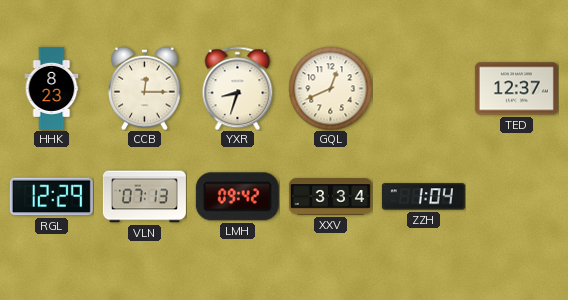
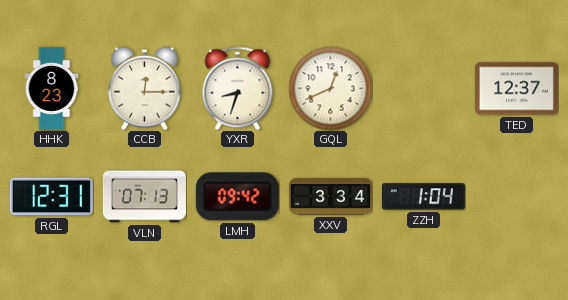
RGL: 12:29 -> 12:31 (51, 197)
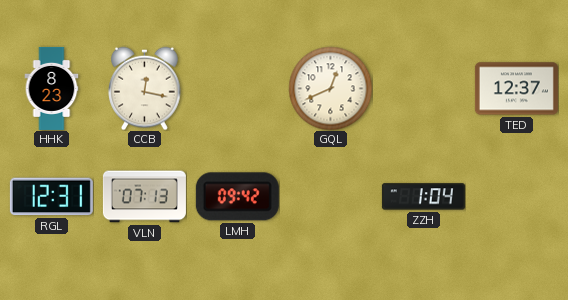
CCB: 12:15 -> 12:17 (145, 88)
YXR: 8:33 -> none (238, 88)
XXV: 3:34 -> none (330, 197)
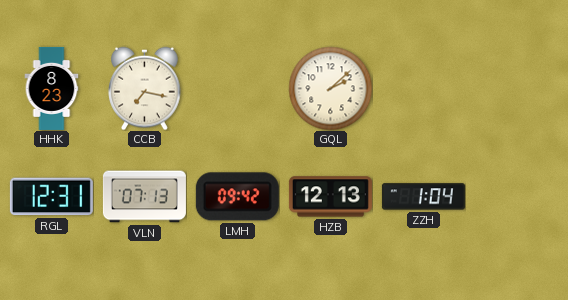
CCB: 12:17 -> 7:17 (145, 88)
GQL: 12:41 -> 2:08 (330, 88)
TED: 12:37 -> none (516, 89)
HZB: none -> 12:13 (330, 197)
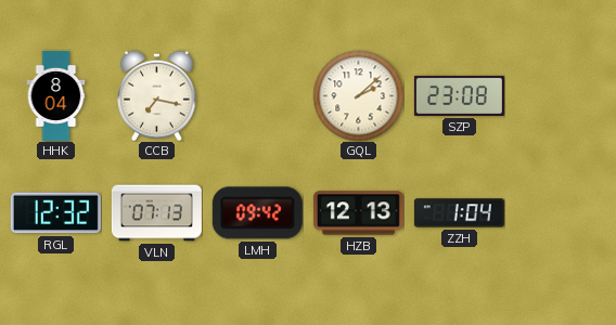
HHK: 8:23 -> 8:04 (56, 95)
SZP: none -> 23:08 (459, 95)
RGL: 12:31 -> 12:32 (55, 213)
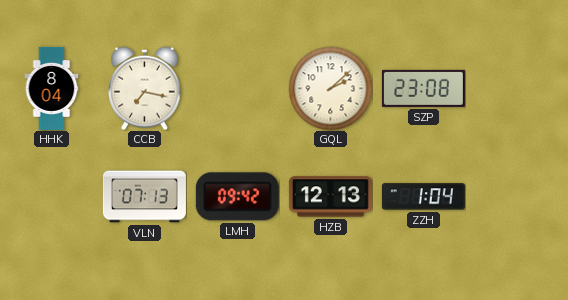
RGL: 12:32 -> none (55, 213)
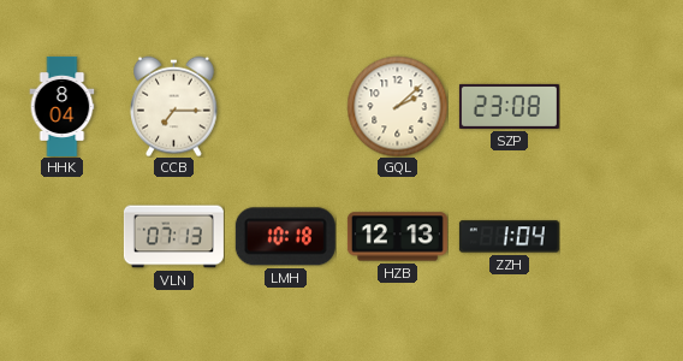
CCB: 7:17 -> 7:15 (174, 106)
LMH: 09:42 -> 10:18 (285, 237)
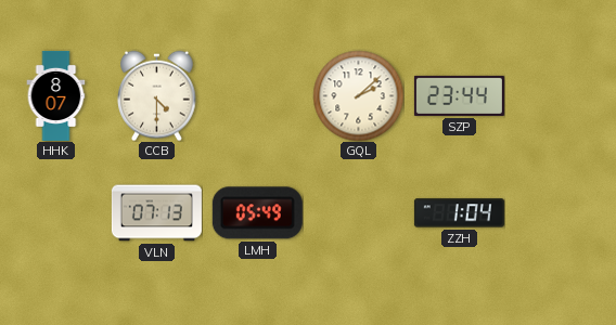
HHK: 8:04 -> 8:07 (56, 95)
CCB: 7:15 -> 4:30 (157, 95)
SZP: 23:08 -> 23:44 (459, 95)
LMH: 10:18 -> 05:49 (257, 213)
HZB: 12:13 -> none (397, 237)
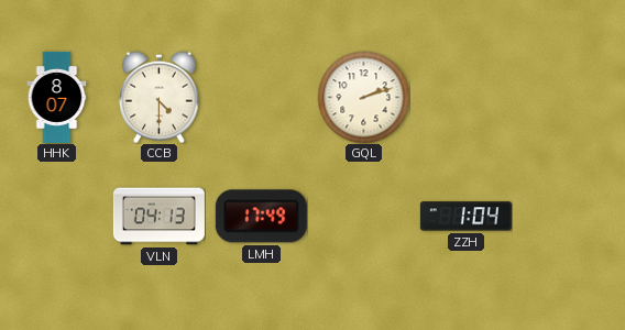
GQL: 2:08 -> 2:12 (363, 97)
SZP: 23:44 -> none (459, 95)
VLN: 07:13 -> 04:13 (158, 217)
LMH: 05:49 -> 17:49 (261, 217)
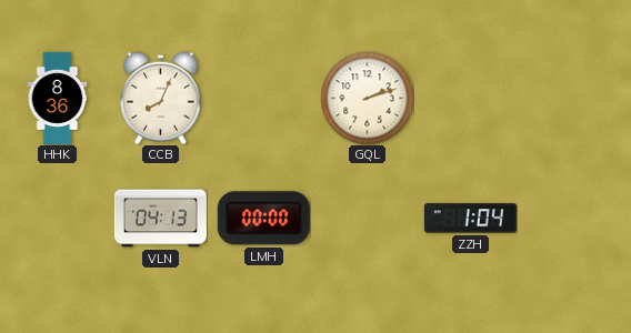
HHK: 8:07 -> 8:36 (58, 98)
CCB: 4:30 -> 8:04 (161, 98)
LMH: 17:49 -> 00:00 (263, 219)
